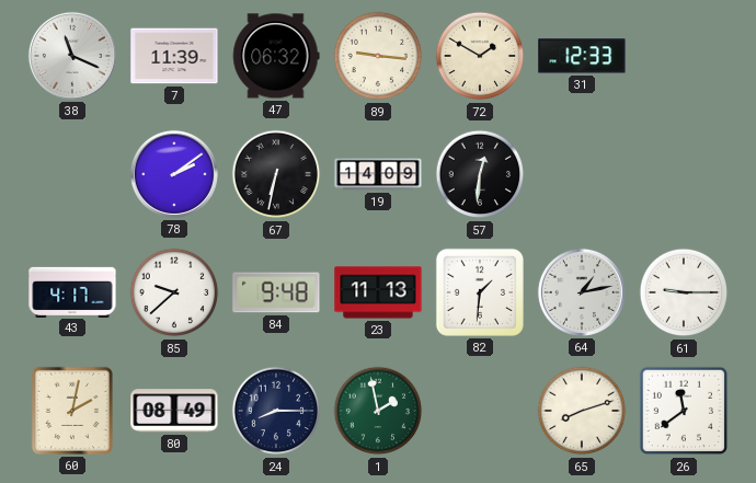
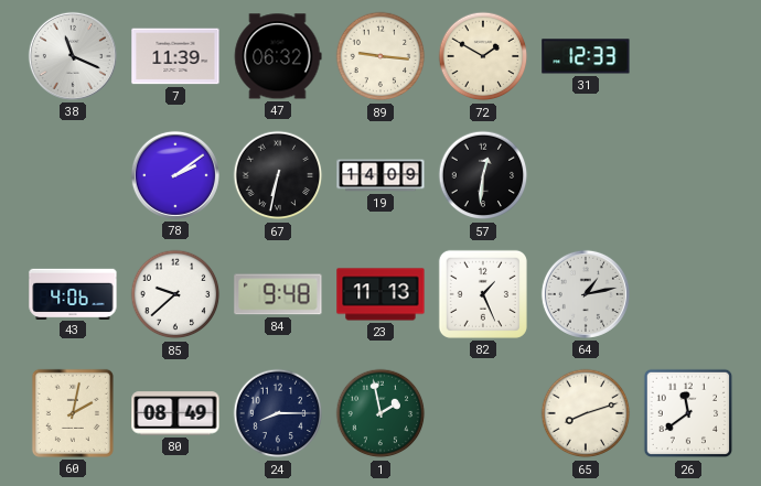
43: 4:17 -> 4:06 (73, 293)
82: 1:31 -> 1:26 (483, 294)
61: 9:15 -> none (684, 292)
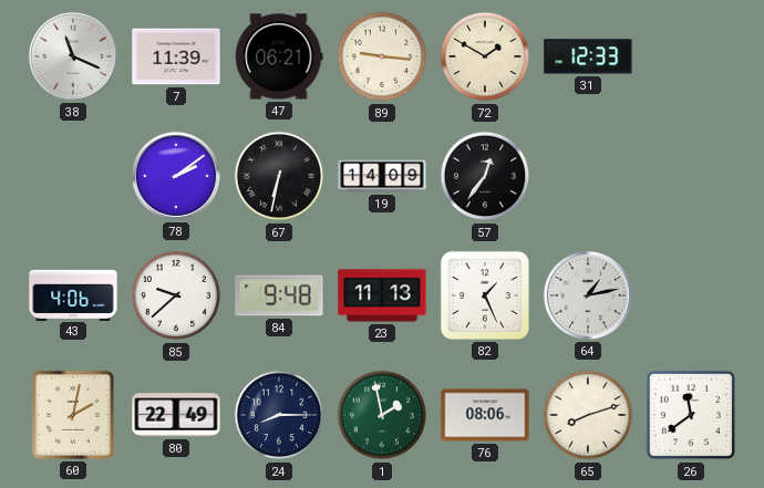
47: 06:32 -> 06:21 (279, 56)
57: 12:31 -> 12:36 (485, 176)
80: 08:49 -> 22:49 (176, 415)
76: none -> 08:06 (485, 415)
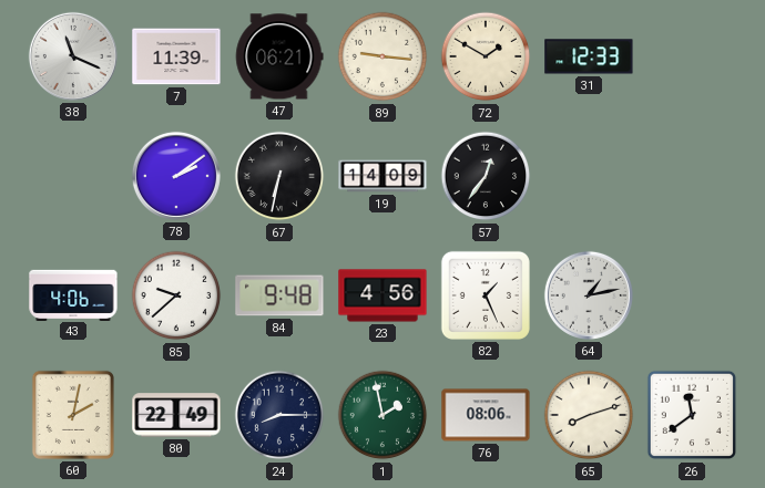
23: 11:13 -> 4:56 (382, 295)
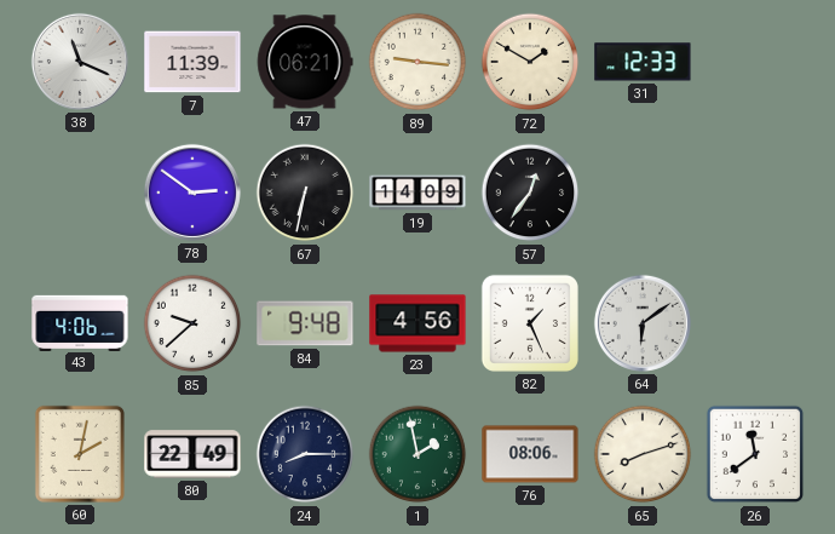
78: 2:09 -> 2:51 (192, 193)
64: 1:13 -> 6:09 (643, 323)
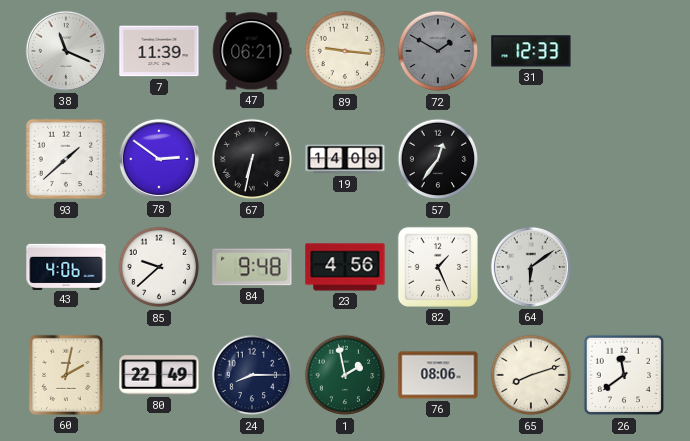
72 dial: cream -> grey (438, 51)
93: none -> 1:38 (66, 159)
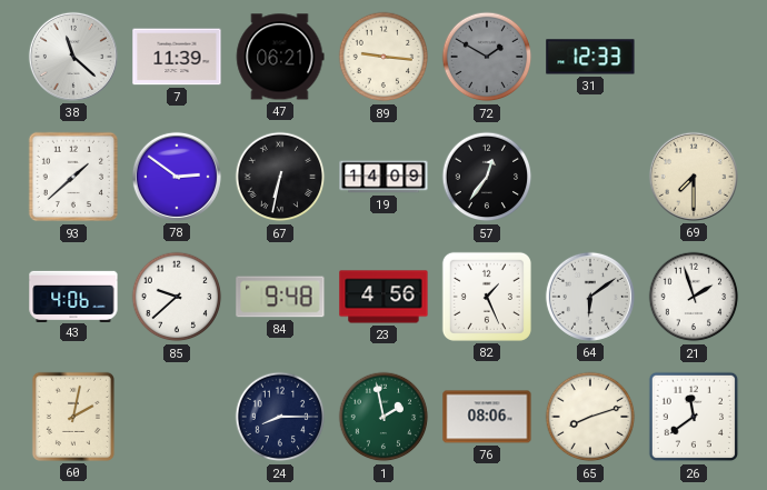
38: 11:19 -> 11:22 (73, 57)
69: none -> 7:30 (694, 177)
21: none -> 1:57 (694, 297)
80: 22:49 -> none (159, 375)
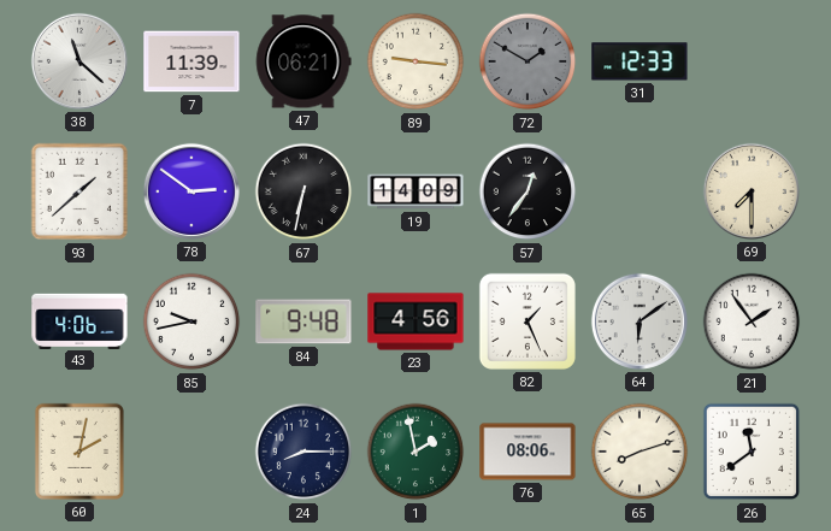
85: 9:38 -> 9:43 (191, 321)
21: 1:57 -> 1:54 (752, 321)
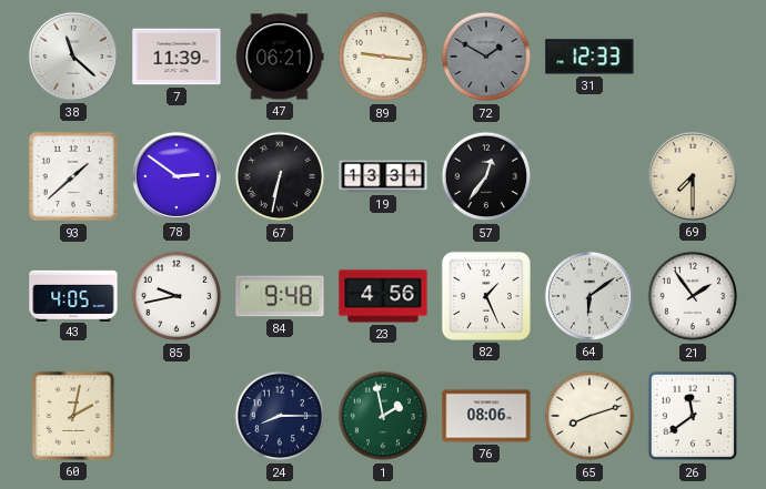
19: 14:09 -> 13:31 (383, 176)
43: 4:06 -> 4:05 (73, 295)
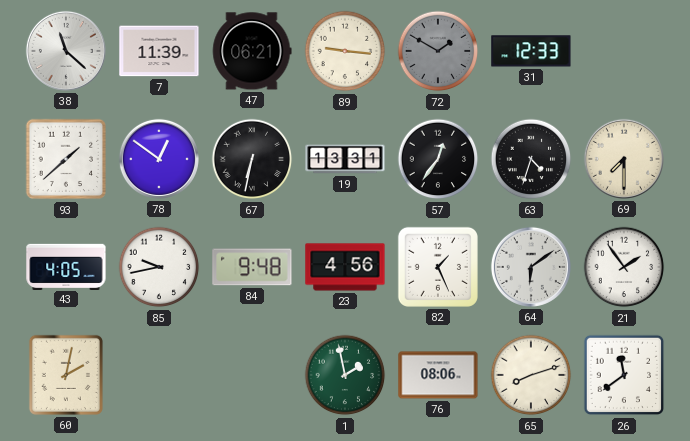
78: 2:51 -> 12:51 (159, 159)
63: none -> 4:33 (531, 159)
24: 8:15 -> none (280, 416)
